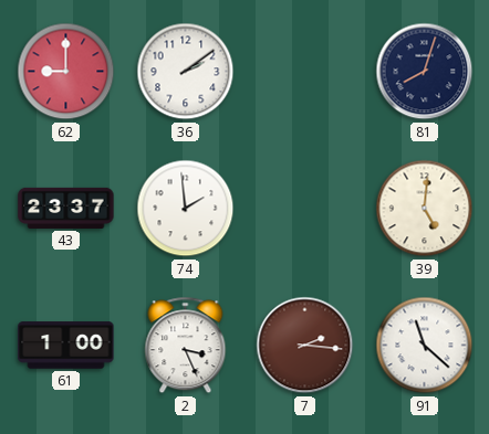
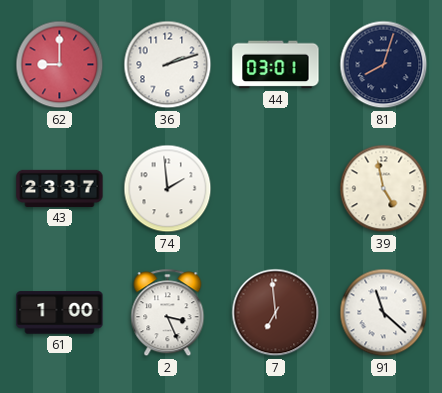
36: 2:09 -> 2:12 (168, 65)
44: none -> 03:01 (276, 65)
39: 5:01 -> 4:58 (384, 189)
7: 2:16 -> 6:59 (276, 313)
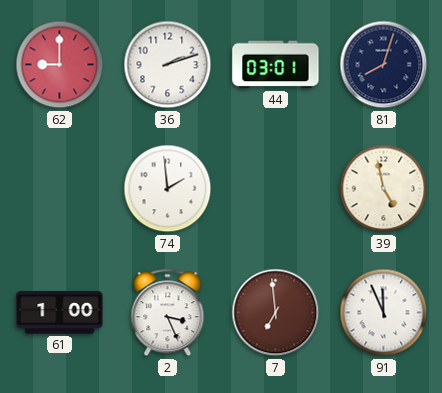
43: 23:37 -> none (60, 188)
91: 11:22 -> 11:56 (384, 313)
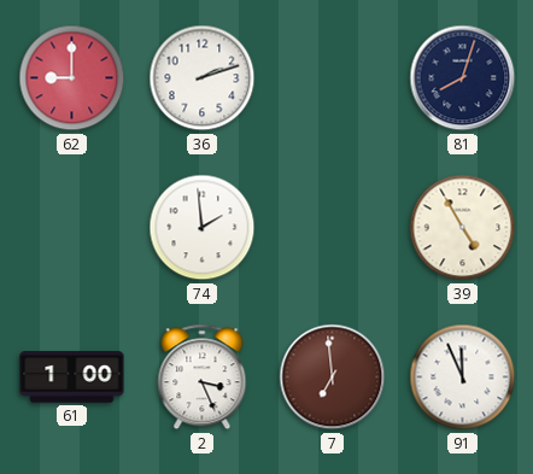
44: 03:01 -> none (276, 65)
39: 4:58 -> 4:55 (463, 228)
